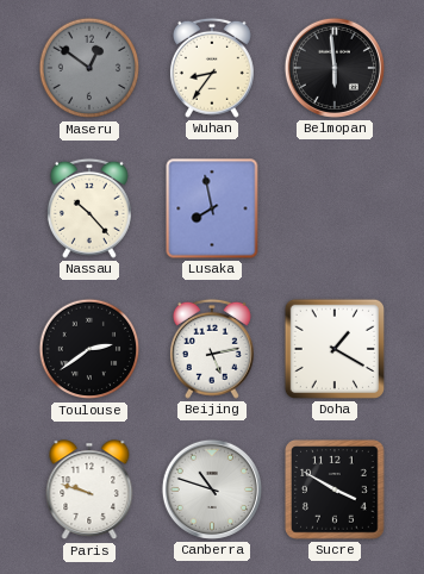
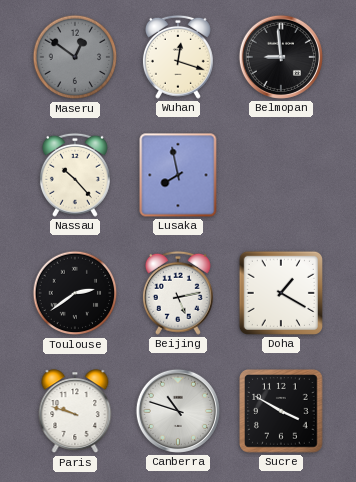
Wuhan: 8:36 -> 12:18 (178, 57)
Belmopan: 5:59 -> 8:59 (281, 57)
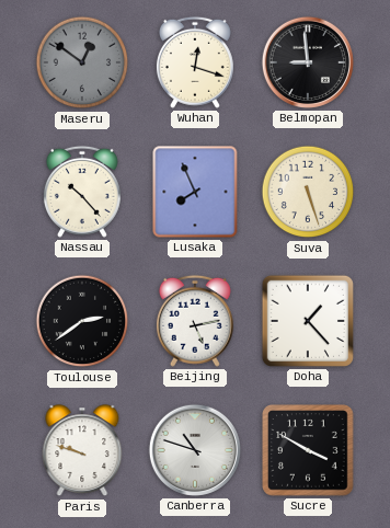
Lusaka: 7:58 -> 7:56 (195, 192)
Suva: none -> 5:27 (308, 192)
Doha: 1:20 -> 1:23 (308, 321)
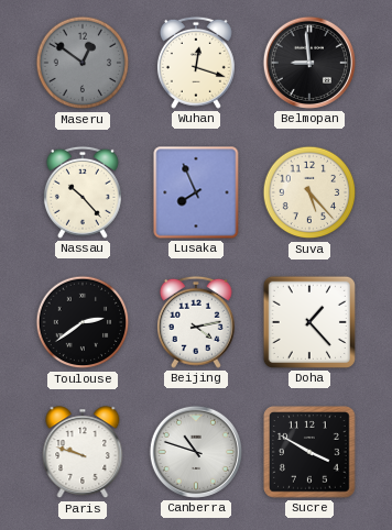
Suva: 5:27 -> 5:23 (309, 192)
Beijing: 5:13 -> 4:13 (196, 322)
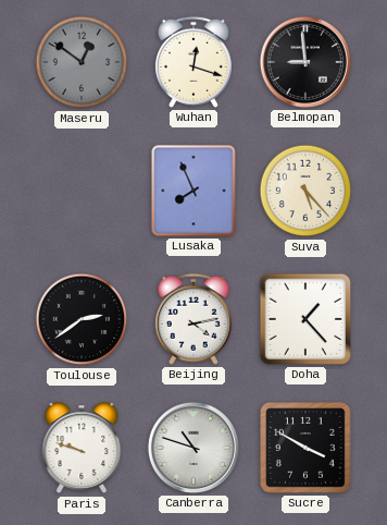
Nassau: 10:23 -> none (83, 192)
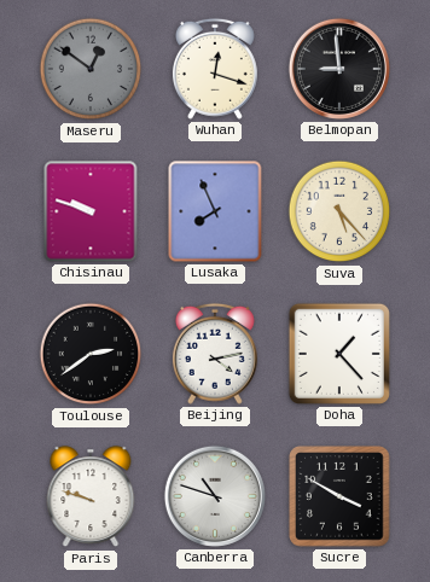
Chisinau: none -> 9:48 (91, 211)
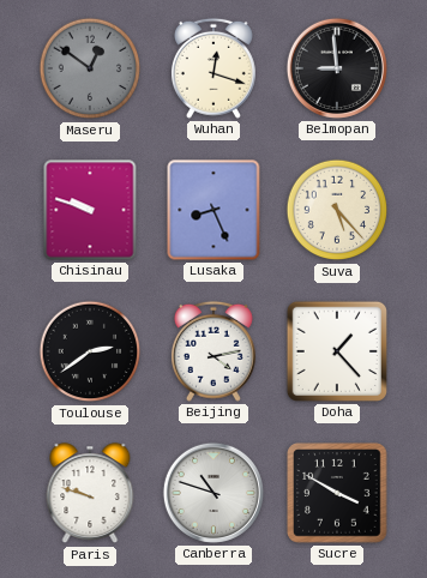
Lusaka: 7:56 -> 8:26 (213, 210)
